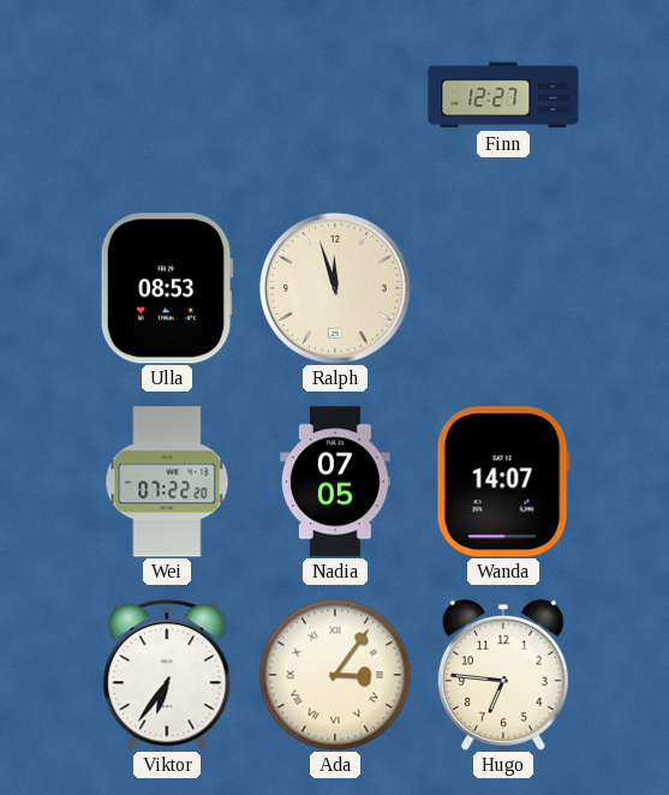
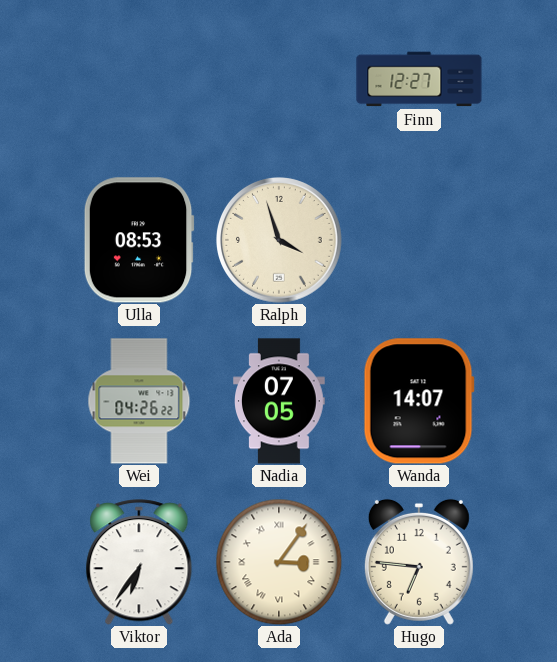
Ralph: 11:57 -> 3:57 (280, 241)
Wei: 07:22 -> 04:26 (139, 401)
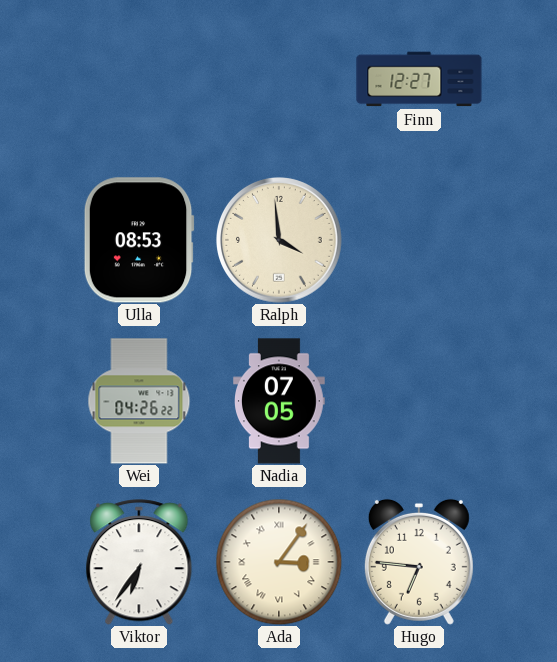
Ralph: 3:57 -> 3:59 (280, 241)
Wanda: 14:07 -> none (419, 401)
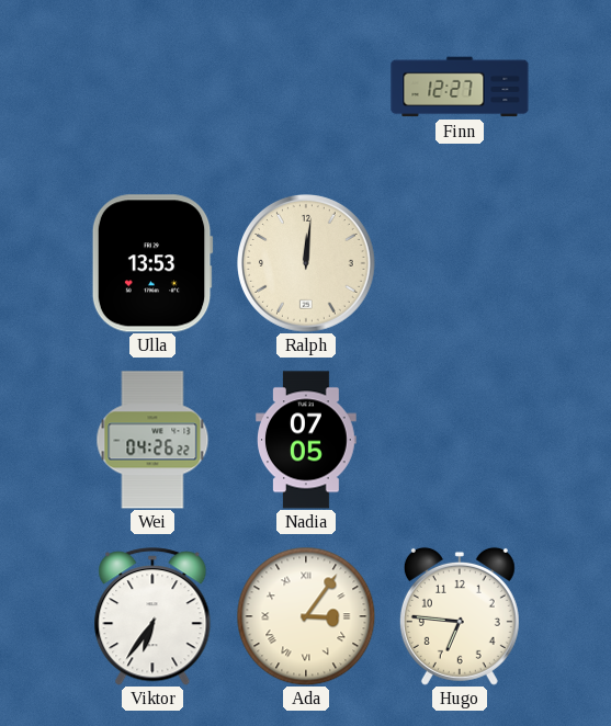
Ulla: 08:53 -> 13:53 (152, 263)
Ralph: 3:59 -> 12:01 (307, 264)
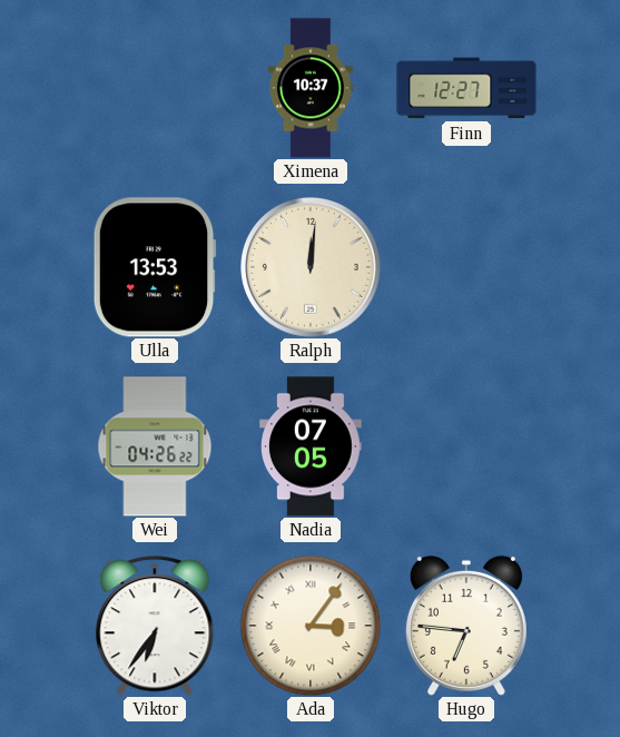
Ximena: none -> 10:37 (311, 88)
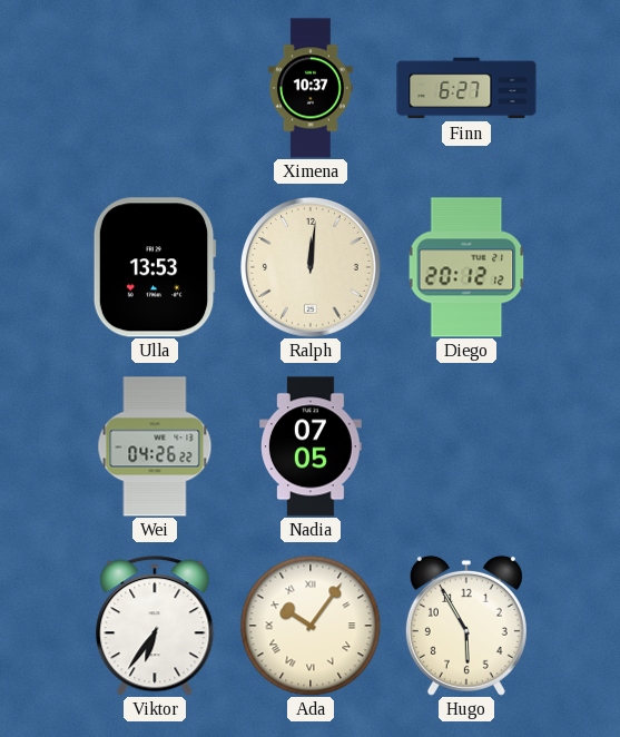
Finn: 12:27 -> 6:27 (466, 88)
Diego: none -> 20:12 (466, 267)
Ada: 3:06 -> 10:06 (311, 626)
Hugo: 6:46 -> 5:55 (466, 626)
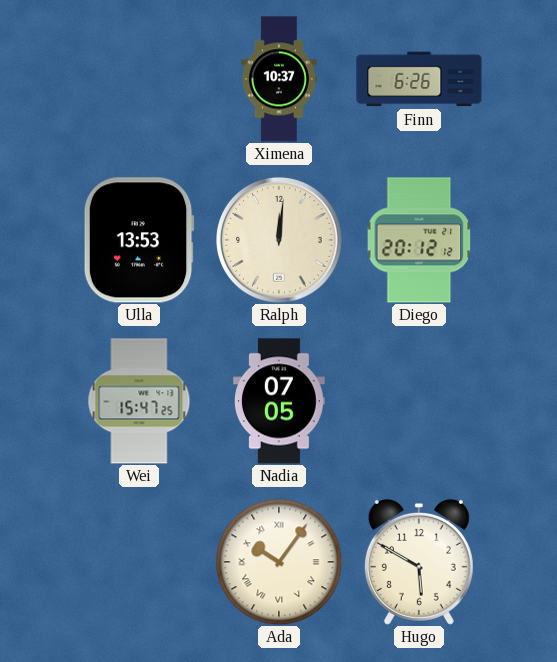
Finn: 6:27 -> 6:26 (419, 79)
Wei: 04:26 -> 15:47 (139, 401)
Viktor: 6:36 -> none (155, 626)
Hugo: 5:55 -> 5:50 (419, 562)
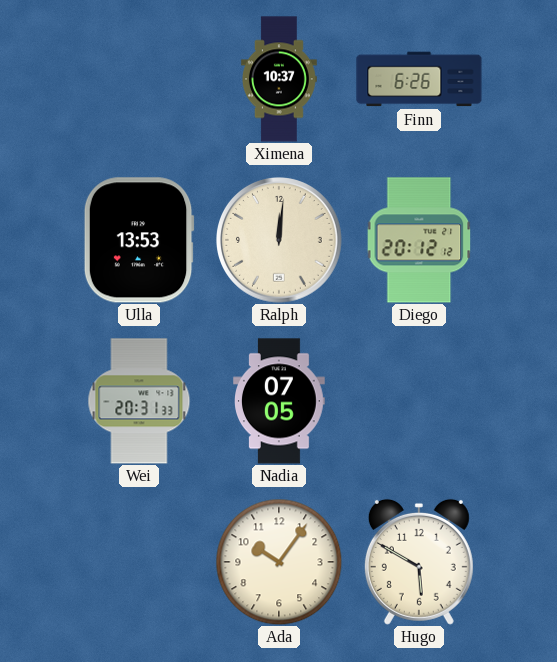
Wei: 15:47 -> 20:31 (139, 401)
Ada numerals: Roman -> Arabic (279, 562)
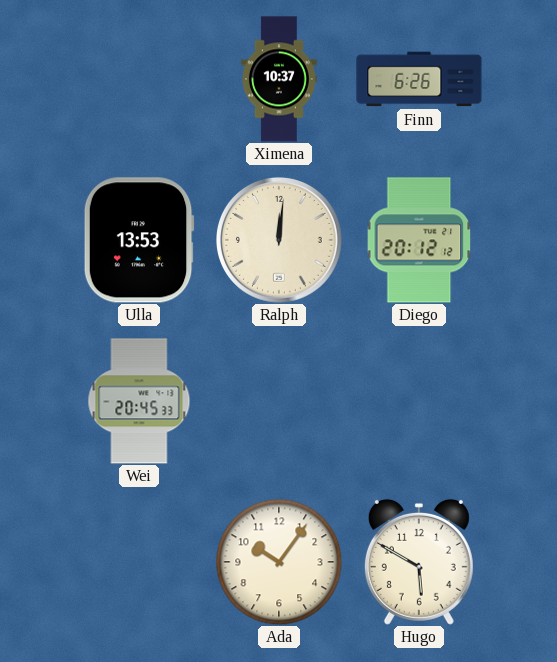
Wei: 20:31 -> 20:45 (139, 401)
Nadia: 07:05 -> none (280, 401)
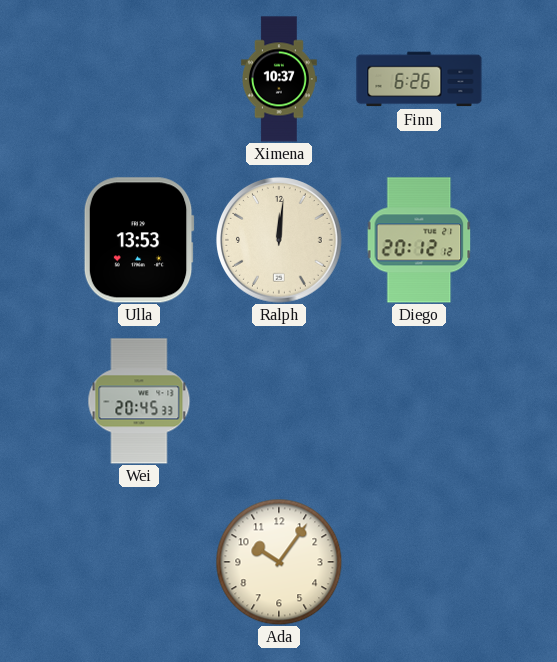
Hugo: 5:50 -> none (419, 562)
